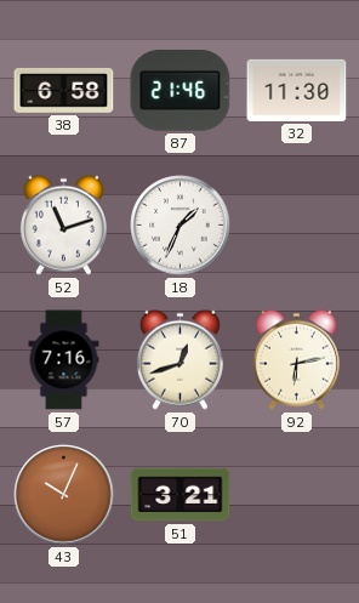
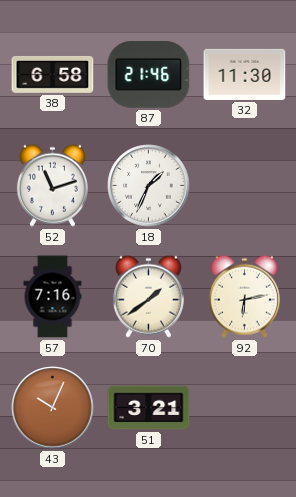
70: 12:42 -> 1:39 (148, 296)
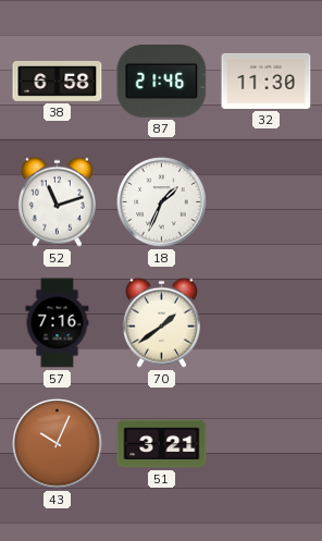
92: 6:13 -> none (244, 296)
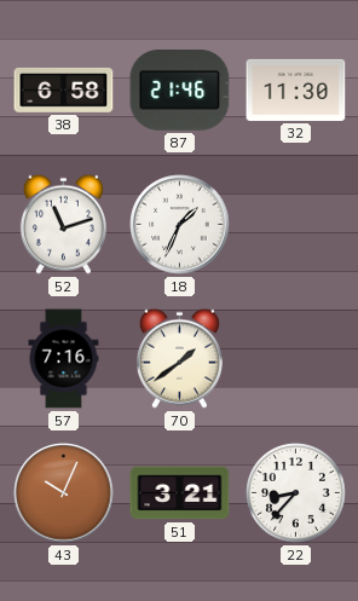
22: none -> 8:37 (296, 493)
